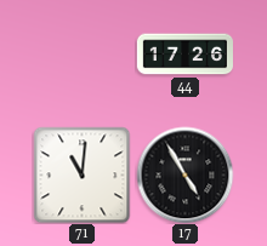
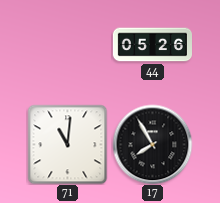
44: 17:26 -> 05:26 (152, 45)
17: 4:55 -> 7:55 (152, 144)
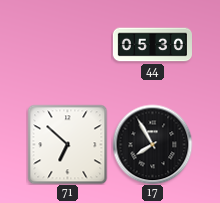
44: 05:26 -> 05:30 (152, 45)
71: 11:01 -> 6:52 (67, 144)
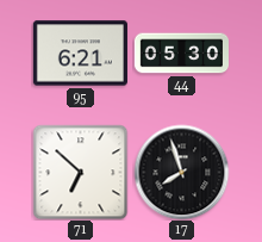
95: none -> 6:21 (80, 54)
17: 7:55 -> 7:57 (181, 172)
